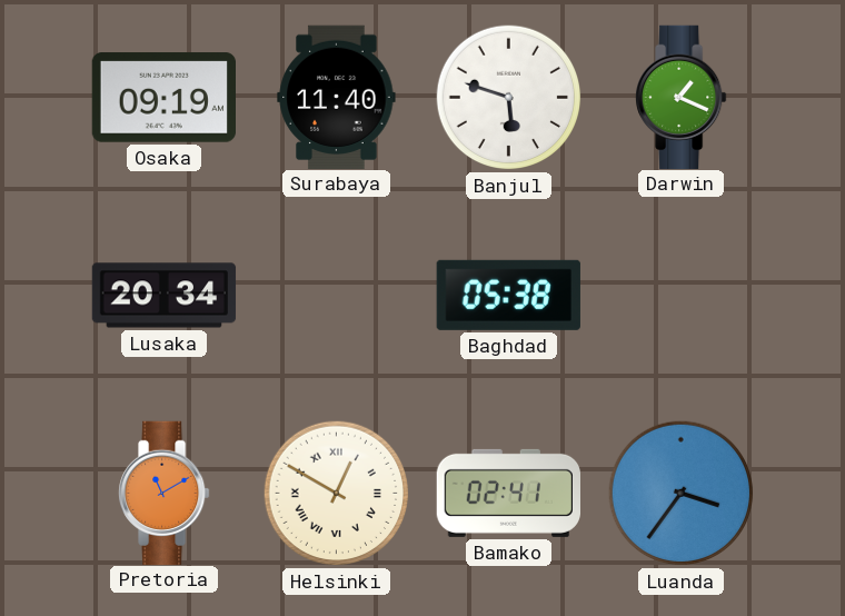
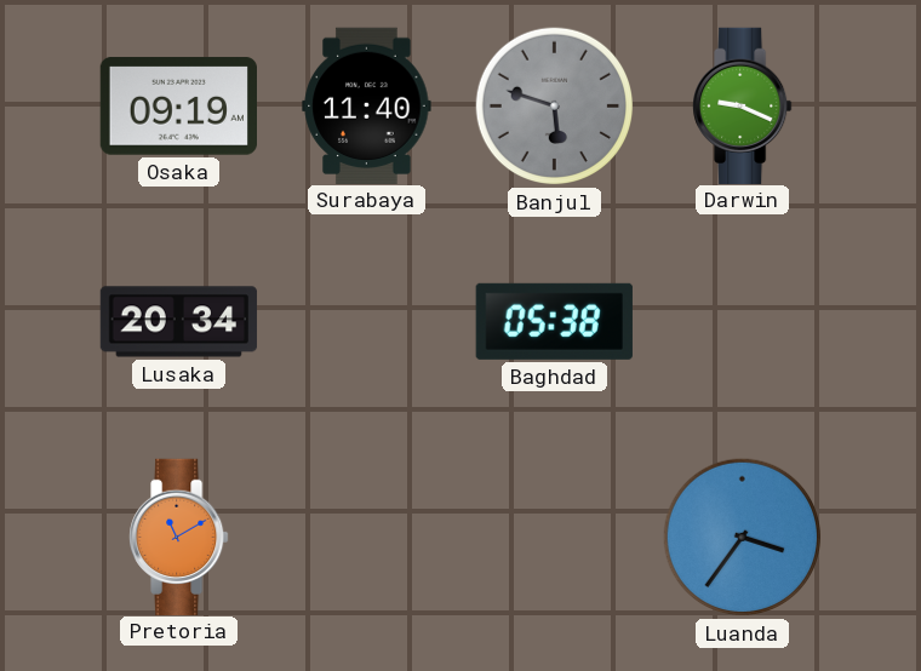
Banjul dial: white -> grey (555, 107)
Darwin: 1:19 -> 9:19 (743, 105)
Helsinki: 12:50 -> none (337, 494)
Bamako: 02:41 -> none (508, 493)
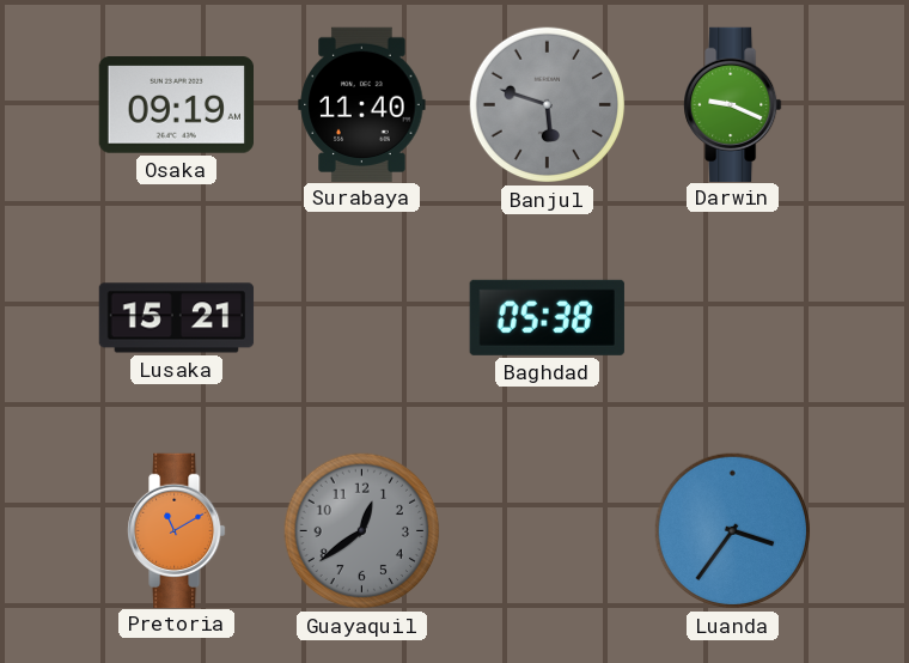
Lusaka: 20:34 -> 15:21 (177, 318)
Guayaquil: none -> 12:39 (362, 531)
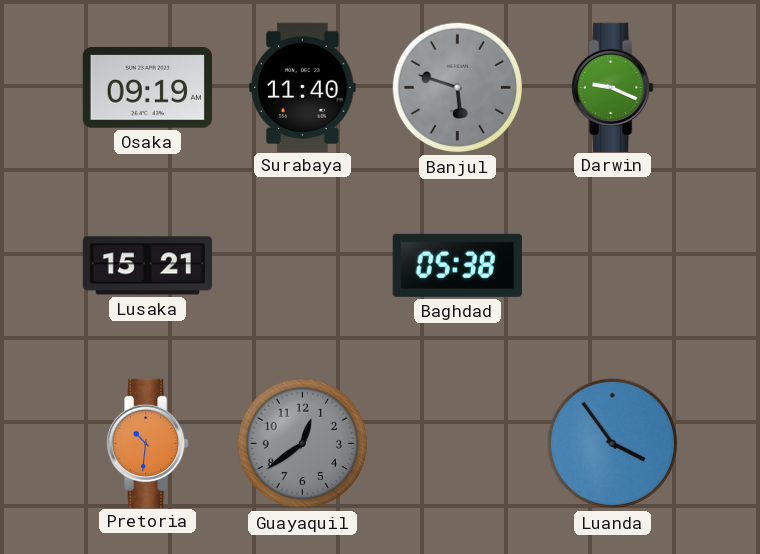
Pretoria: 11:10 -> 10:31 (148, 443)
Luanda: 3:36 -> 3:54 (613, 444)
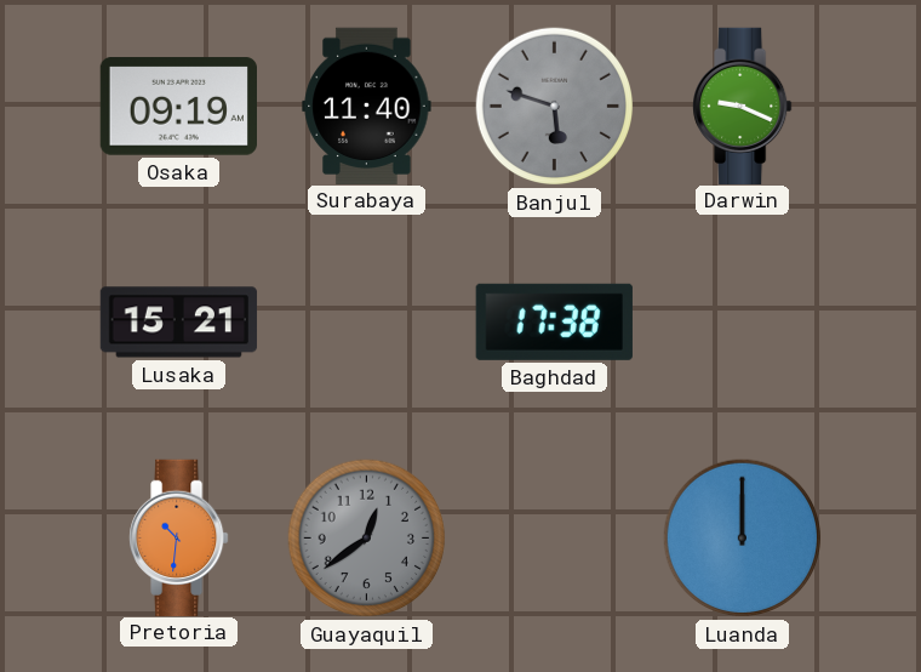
Baghdad: 05:38 -> 17:38 (554, 321)
Luanda: 3:54 -> 12:00 (743, 539)
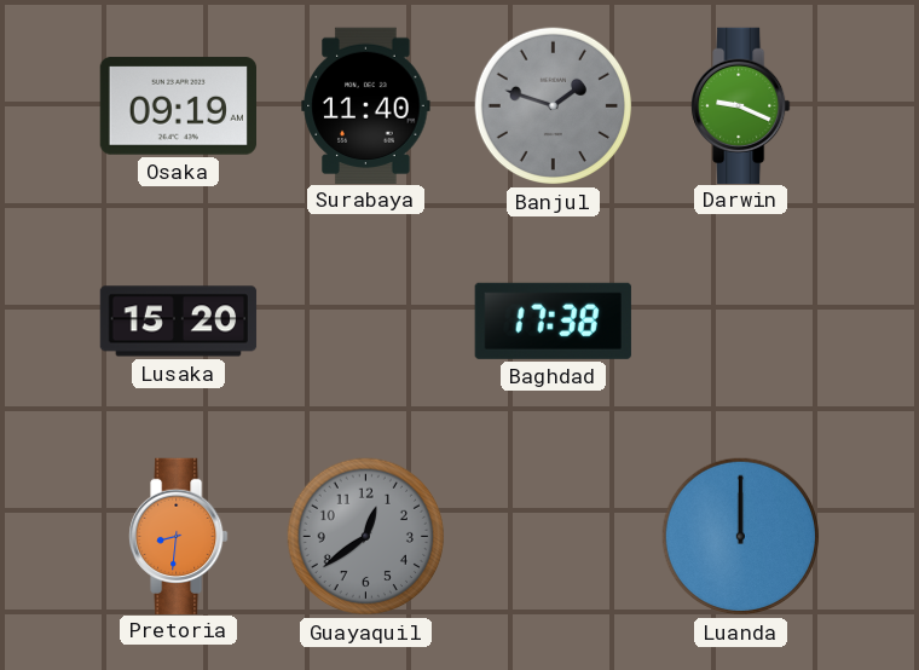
Banjul: 5:48 -> 1:48 (554, 106)
Lusaka: 15:21 -> 15:20 (179, 322)
Pretoria: 10:31 -> 8:31 (179, 536)
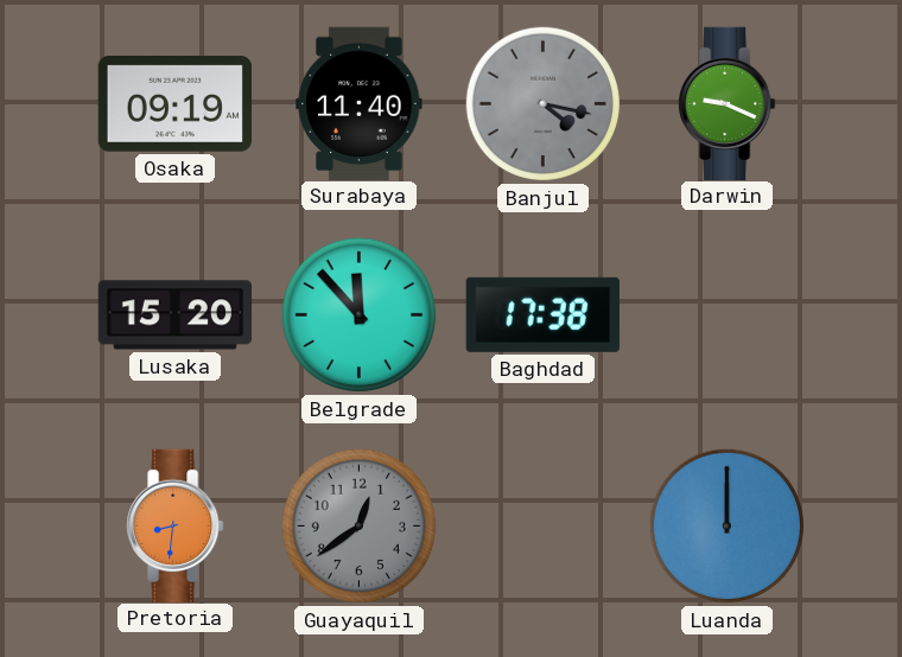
Banjul: 1:48 -> 4:17 (544, 104)
Belgrade: none -> 11:53 (360, 315)
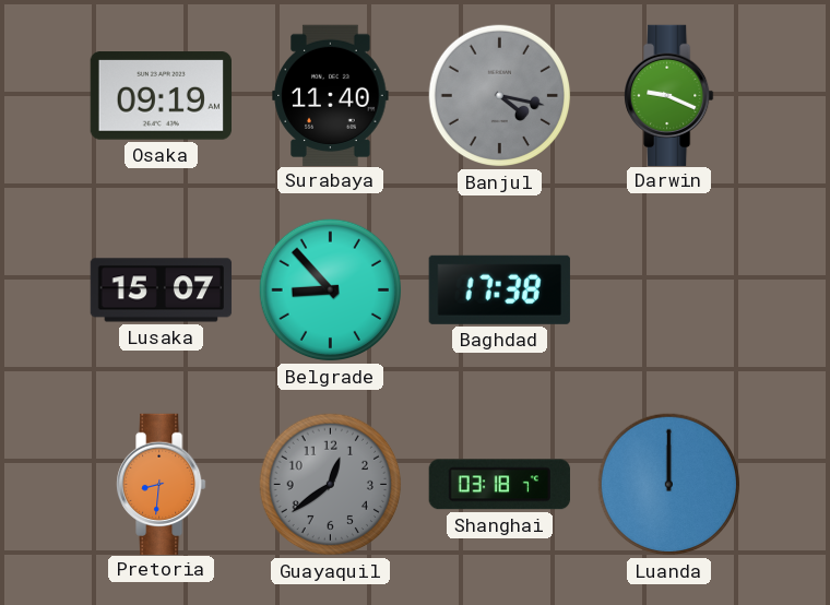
Lusaka: 15:20 -> 15:07 (162, 290)
Belgrade: 11:53 -> 8:53 (331, 290)
Shanghai: none -> 03:18 (499, 485)
